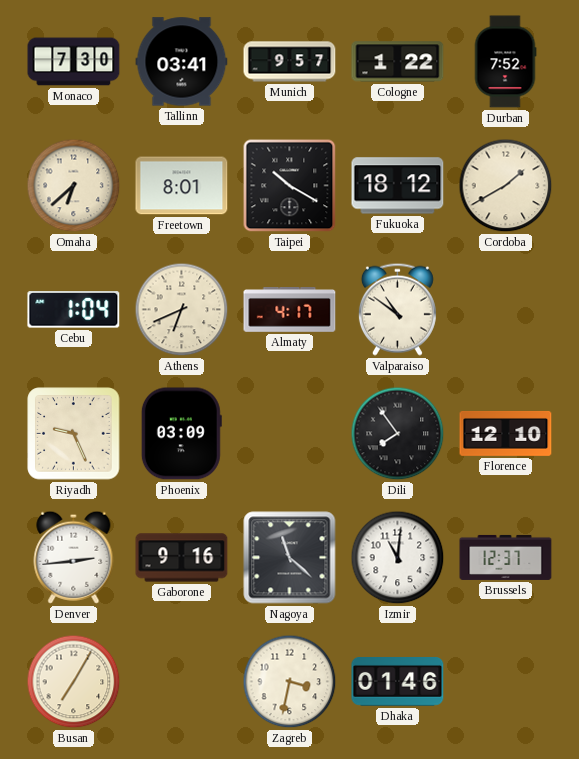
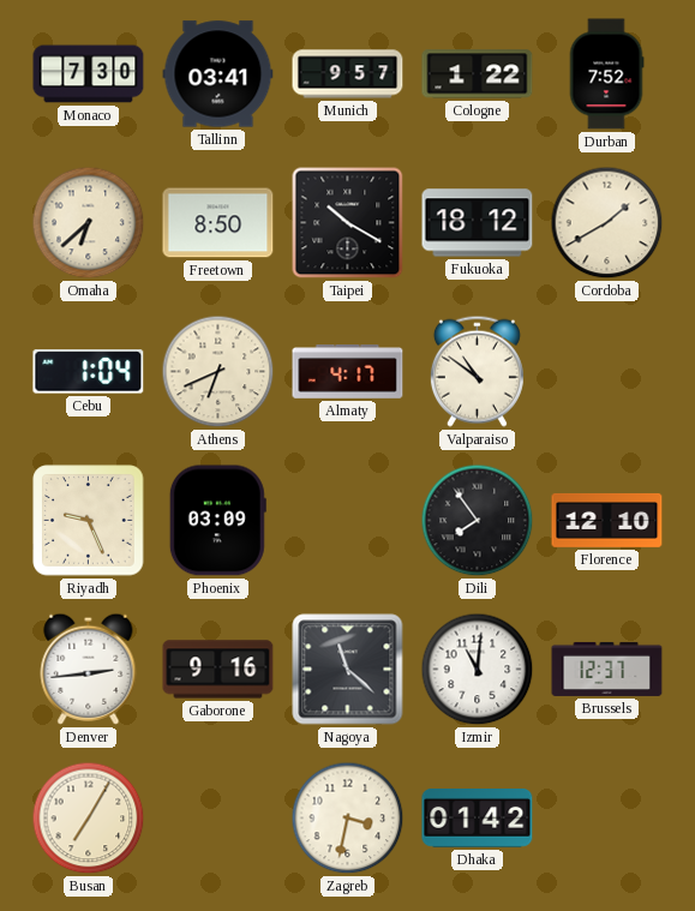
Freetown: 8:01 -> 8:50 (218, 223)
Dhaka: 01:46 -> 01:42 (478, 819)
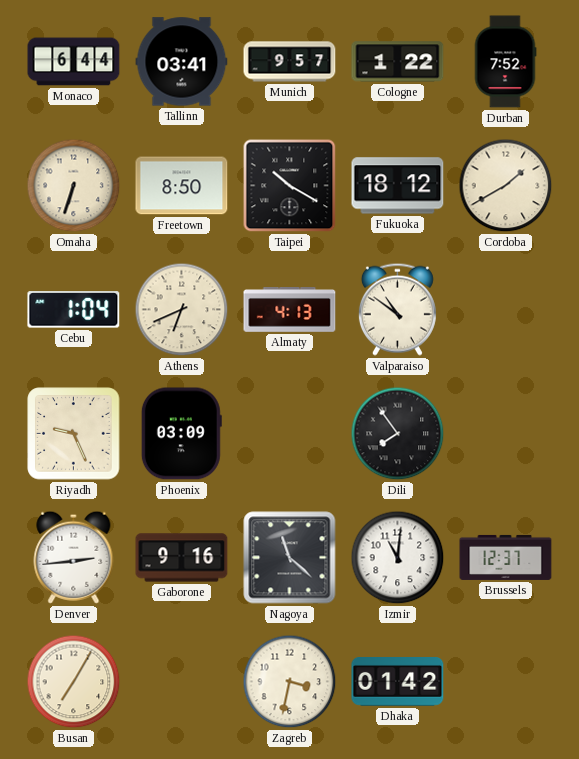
Monaco: 7:30 -> 6:44 (74, 62)
Omaha: 6:38 -> 6:33 (74, 186)
Almaty: 4:17 -> 4:13 (290, 310)
Florence: 12:10 -> none (607, 520)
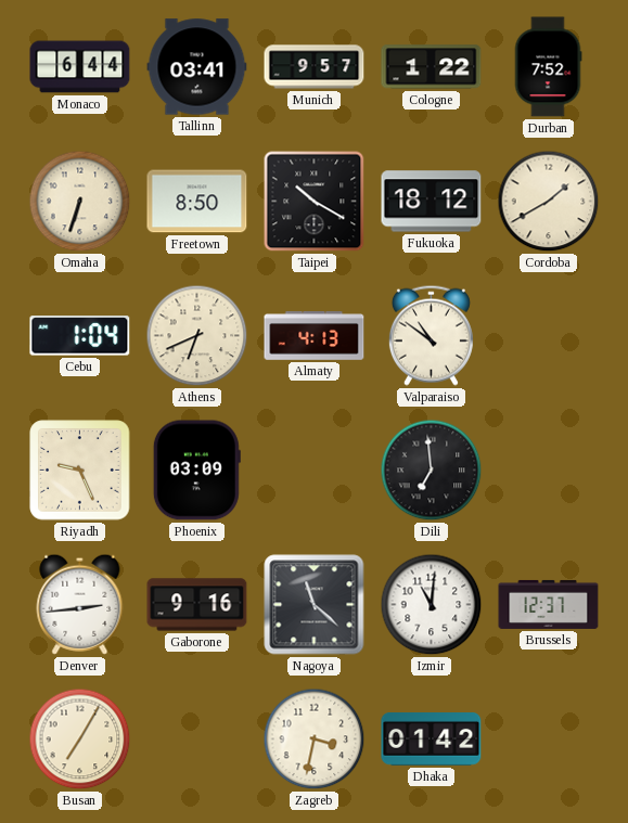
Dili: 7:54 -> 6:59 (432, 471)
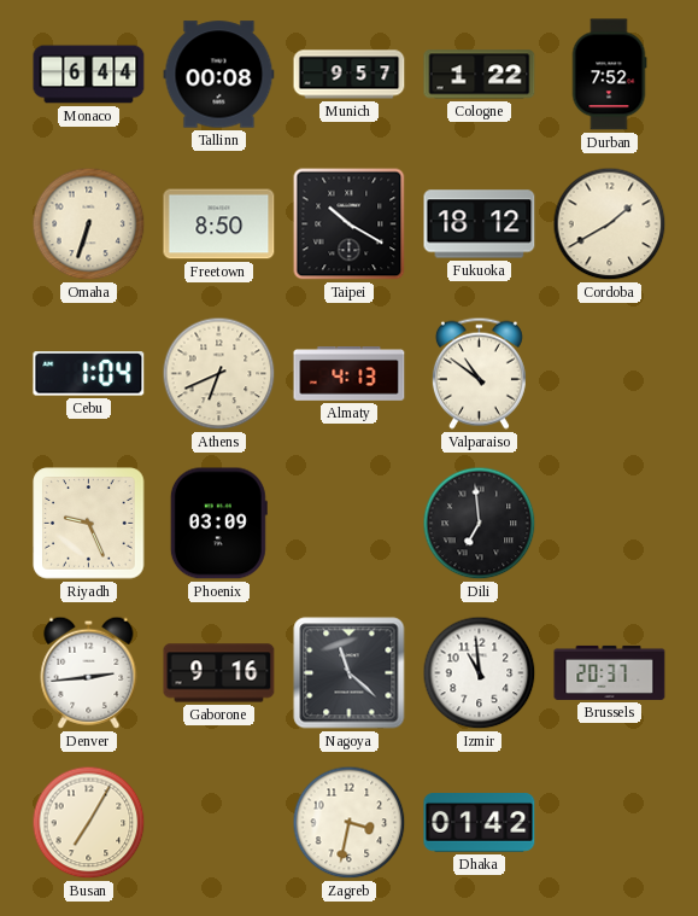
Tallinn: 03:41 -> 00:08 (219, 75)
Izmir: 11:01 -> 10:59 (480, 673)
Brussels: 12:37 -> 20:37 (610, 672)
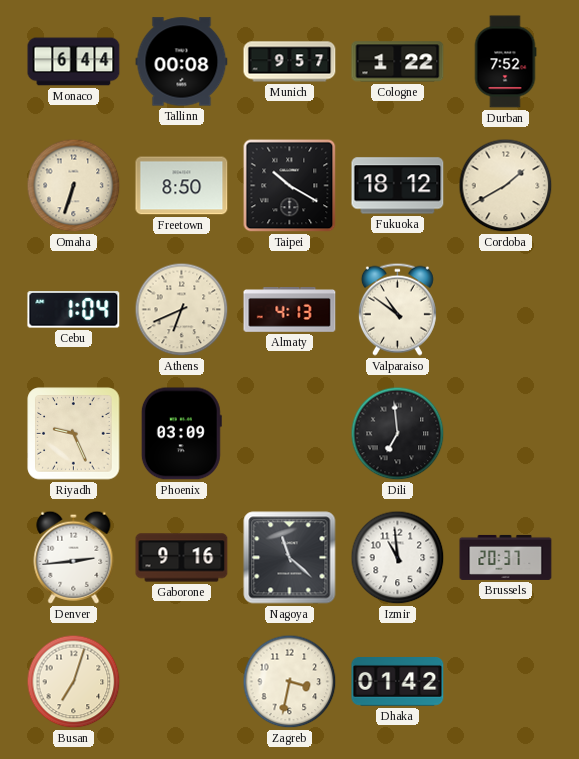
Busan: 7:05 -> 7:03 (74, 682)
